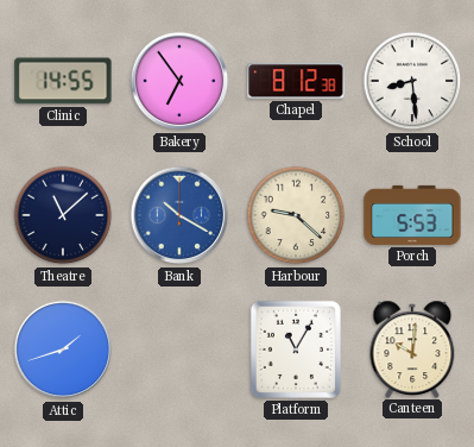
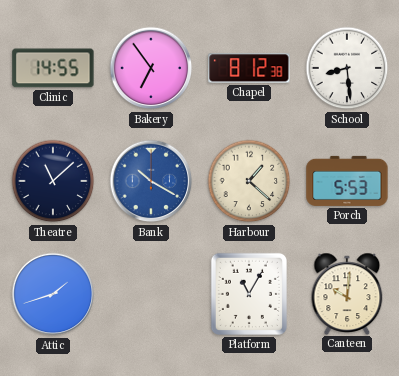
Harbour: 9:22 -> 1:22 (249, 181)
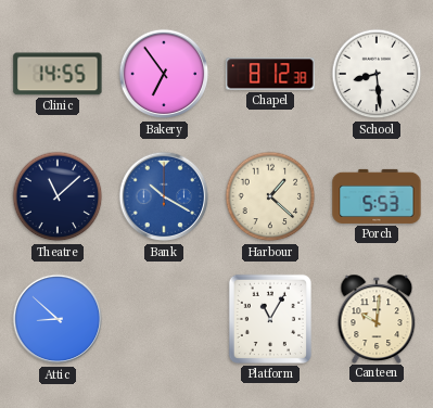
Attic: 1:42 -> 8:52 (58, 319)
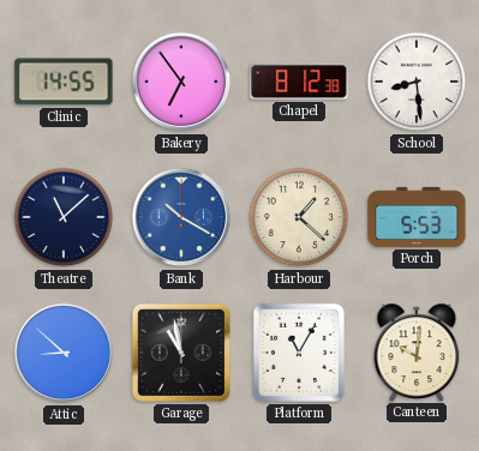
Garage: none -> 10:58 (181, 353)
